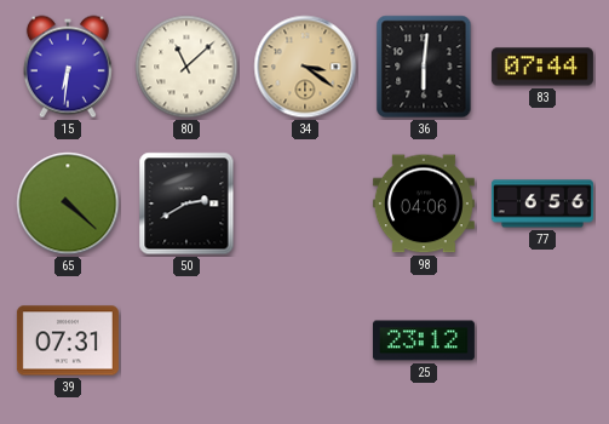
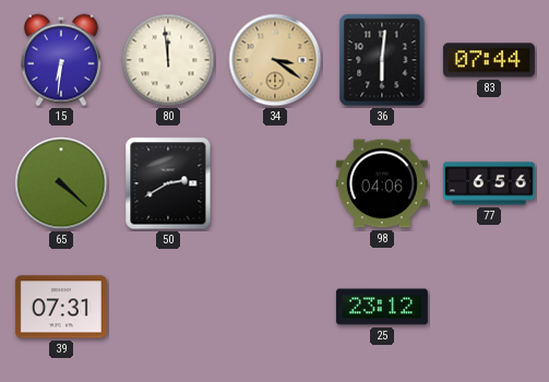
80: 11:08 -> 11:59 (168, 60)
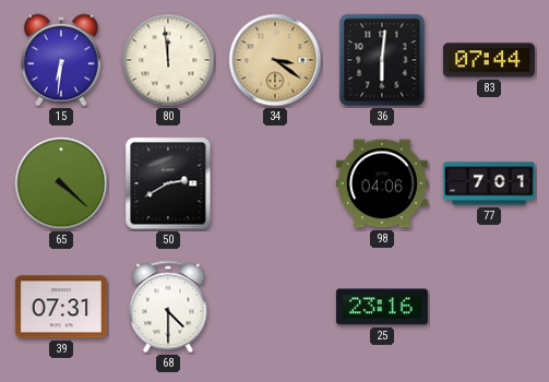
77: 6:56 -> 7:01 (489, 183)
68: none -> 4:30 (168, 307)
25: 23:12 -> 23:16 (382, 307)
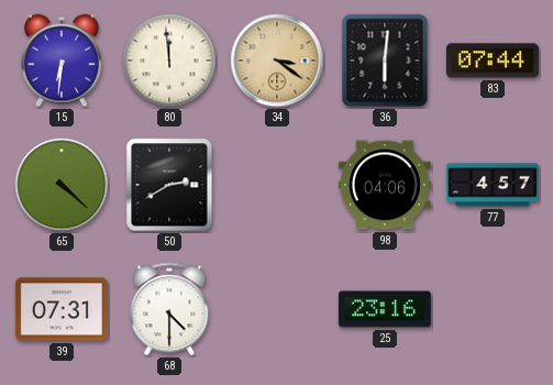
77: 7:01 -> 4:57 (493, 185)
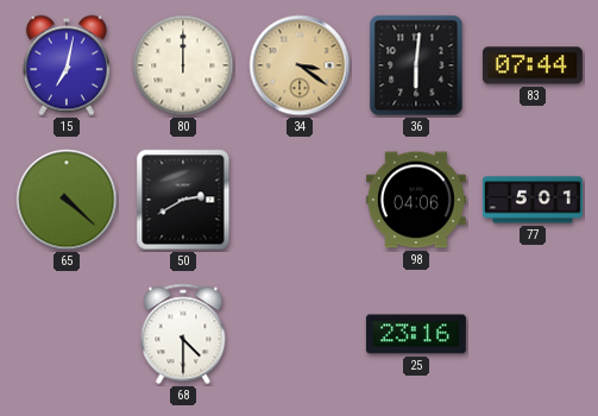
15: 6:31 -> 7:02 (67, 65)
80: 11:59 -> 12:00 (183, 65)
77: 4:57 -> 5:01 (533, 200)
39: 07:31 -> none (62, 309)
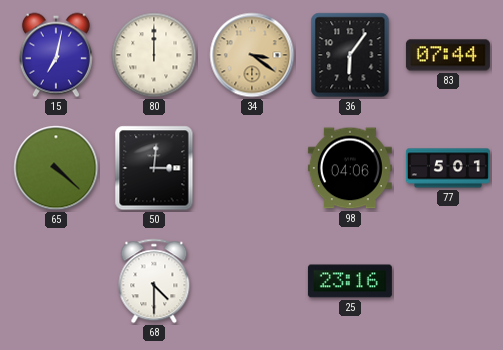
36: 6:01 -> 6:06 (350, 55)
50: 2:40 -> 3:01 (154, 168)
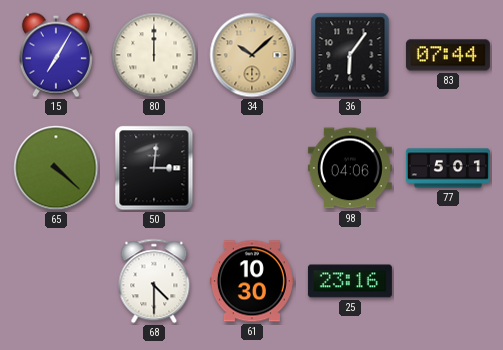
15: 7:02 -> 7:05 (56, 55)
34: 3:21 -> 10:08 (252, 55)
61: none -> 10:30 (252, 281)
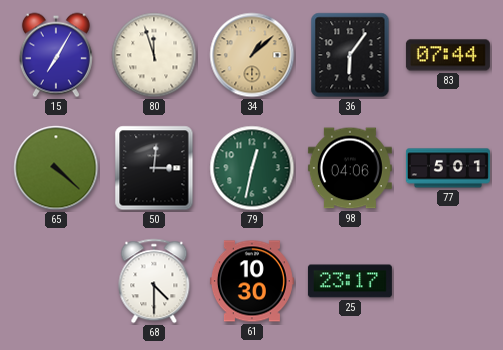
80: 12:00 -> 11:57 (154, 55)
34: 10:08 -> 1:08 (252, 55)
79: none -> 12:32 (252, 168)
25: 23:16 -> 23:17 (350, 281)
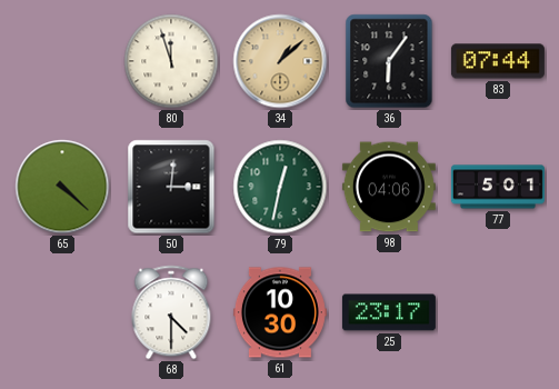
15: 7:05 -> none (56, 55)
